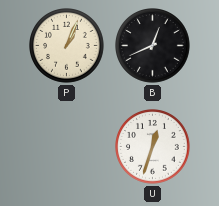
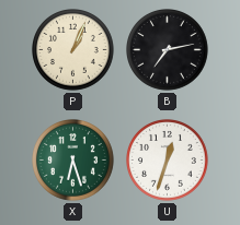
B: 12:41 -> 7:13 (168, 50)
X: none -> 6:27 (73, 161)
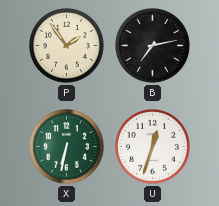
P: 1:04 -> 1:54 (67, 46)
X: 6:27 -> 6:32 (67, 147)
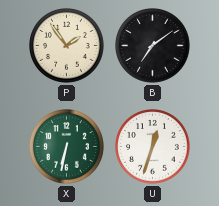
B: 7:13 -> 7:09 (153, 46)
